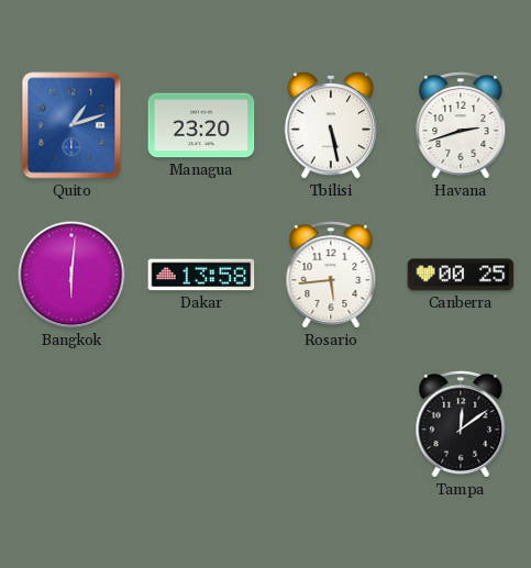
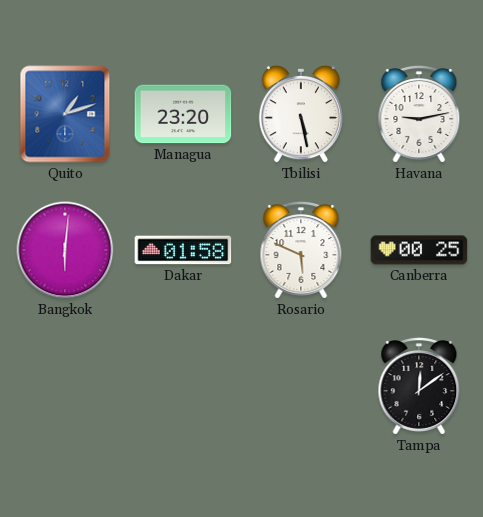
Havana: 2:42 -> 9:13 (419, 114)
Dakar: 13:58 -> 01:58 (183, 250)
Rosario: 5:44 -> 5:49 (301, 250)
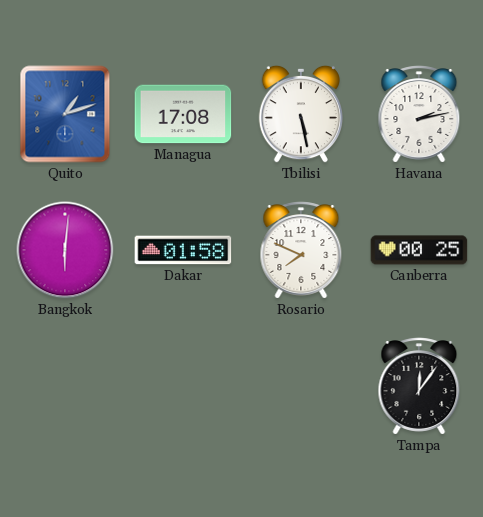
Managua: 23:20 -> 17:08 (183, 114)
Havana: 9:13 -> 2:13 (419, 114)
Rosario: 5:49 -> 7:49 (301, 250)
Tampa: 12:09 -> 12:06 (419, 386)
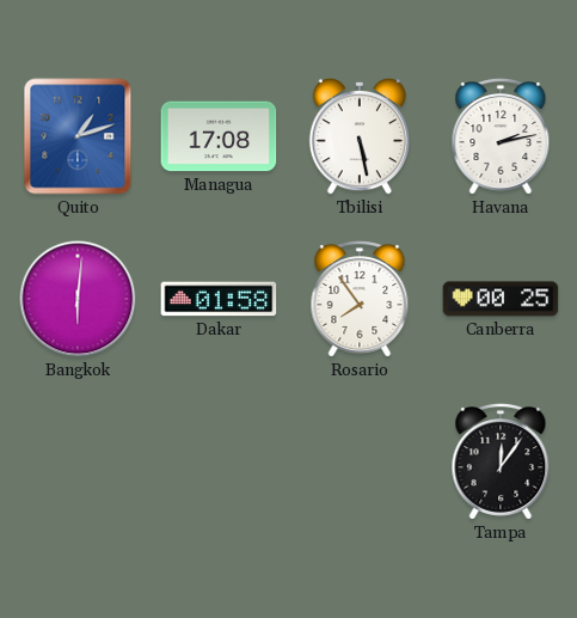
Rosario: 7:49 -> 7:54 (360, 299)
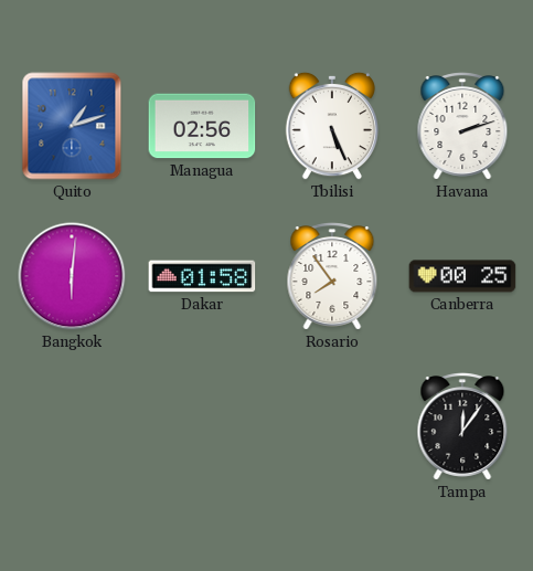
Managua: 17:08 -> 02:56 (202, 126)
Tbilisi: 5:28 -> 5:26 (332, 126)
Havana: 2:13 -> 2:12 (462, 126)
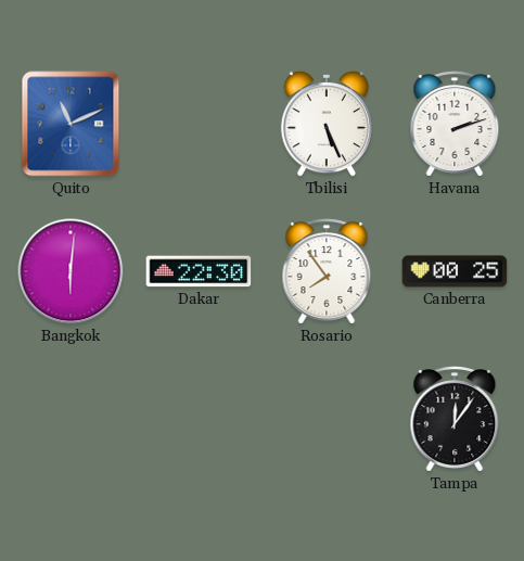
Quito: 1:12 -> 11:11 (71, 124)
Managua: 02:56 -> none (202, 126)
Dakar: 01:58 -> 22:30 (199, 271)
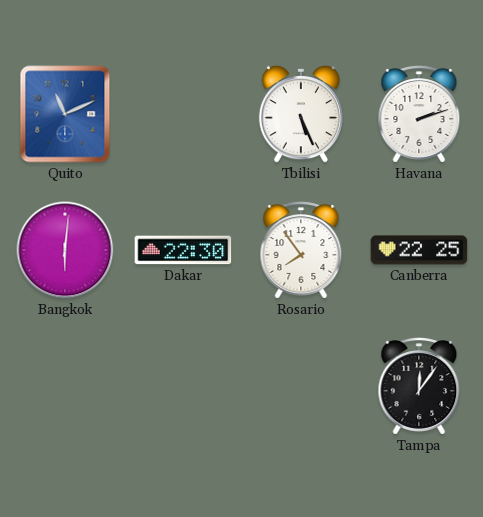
Canberra: 00:25 -> 22:25 (419, 250)
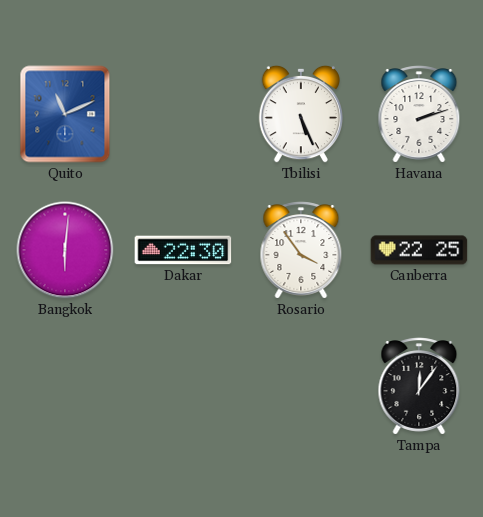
Rosario: 7:54 -> 3:54 (301, 250)
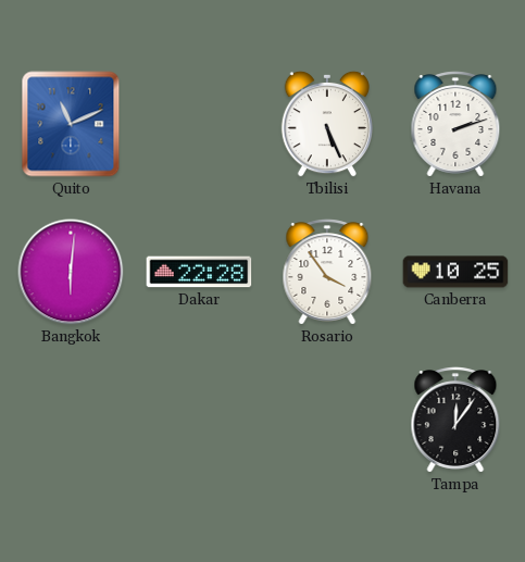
Dakar: 22:30 -> 22:28 (199, 272)
Canberra: 22:25 -> 10:25 (455, 272)
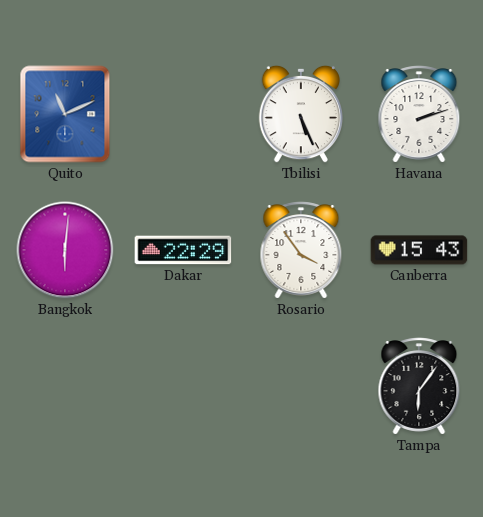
Dakar: 22:28 -> 22:29 (183, 250)
Canberra: 10:25 -> 15:43 (419, 250)
Tampa: 12:06 -> 6:06 (419, 386)
